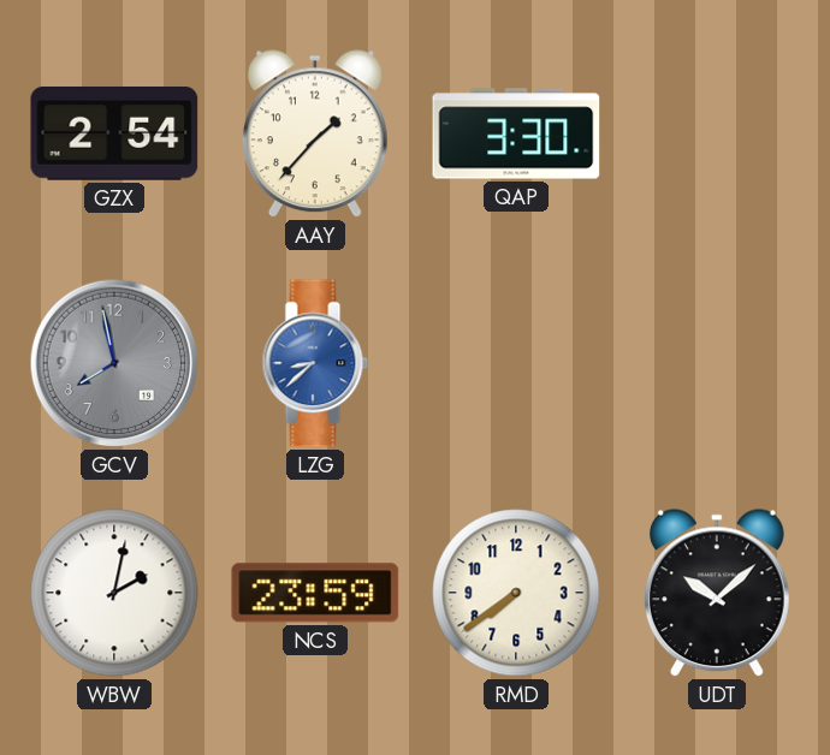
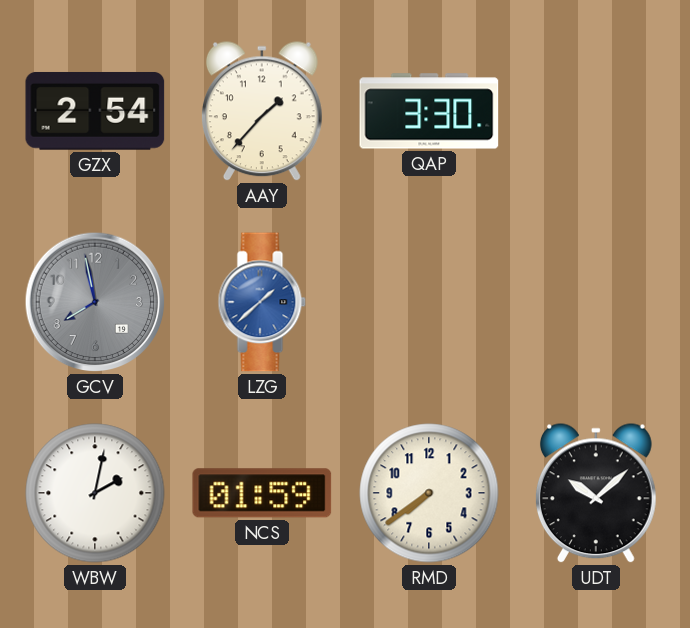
LZG: 8:38 -> 1:38 (262, 302)
NCS: 23:59 -> 01:59 (262, 493)
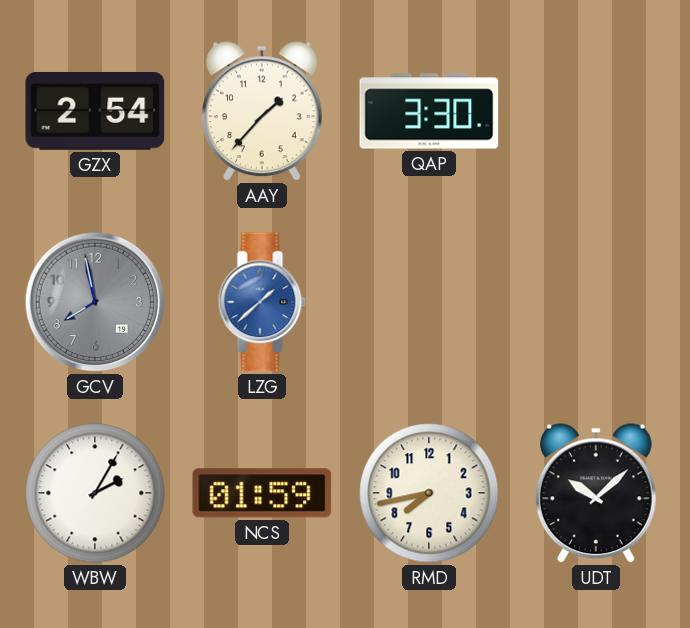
WBW: 2:02 -> 2:05 (95, 493)
RMD: 7:39 -> 7:43 (429, 493)
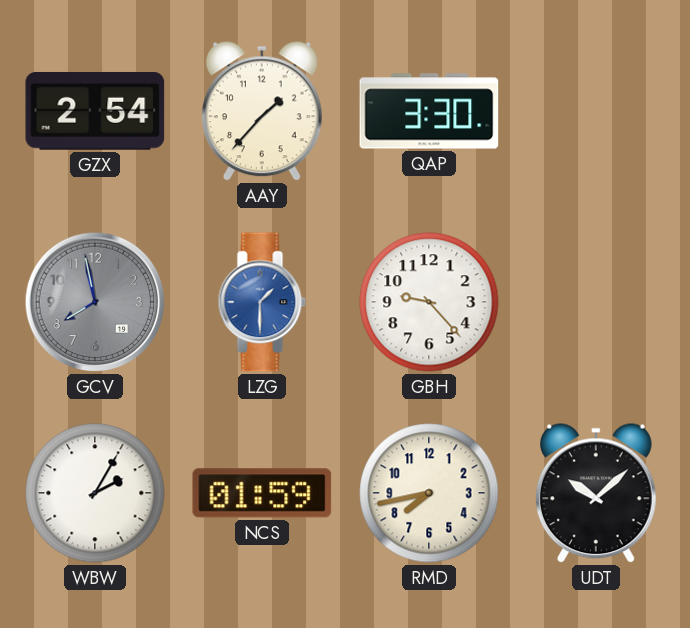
LZG: 1:38 -> 1:30 (262, 302)
GBH: none -> 9:23 (429, 302)
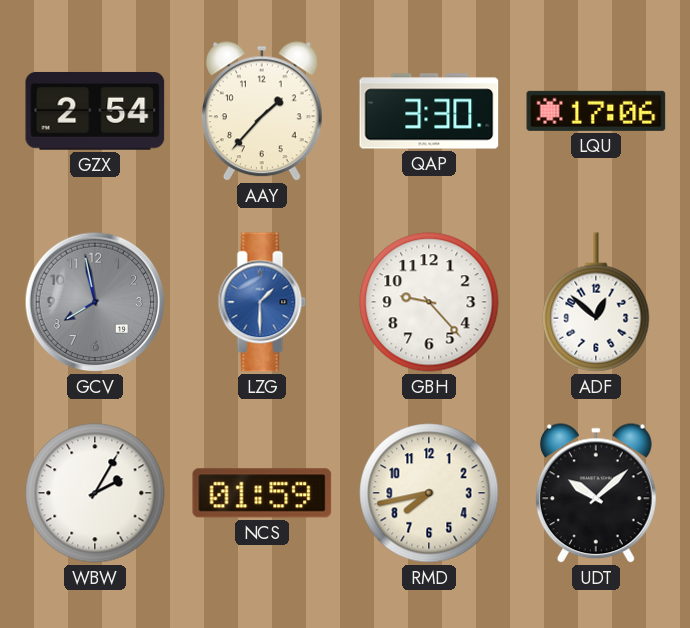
LQU: none -> 17:06 (596, 111)
ADF: none -> 12:52 (596, 302)
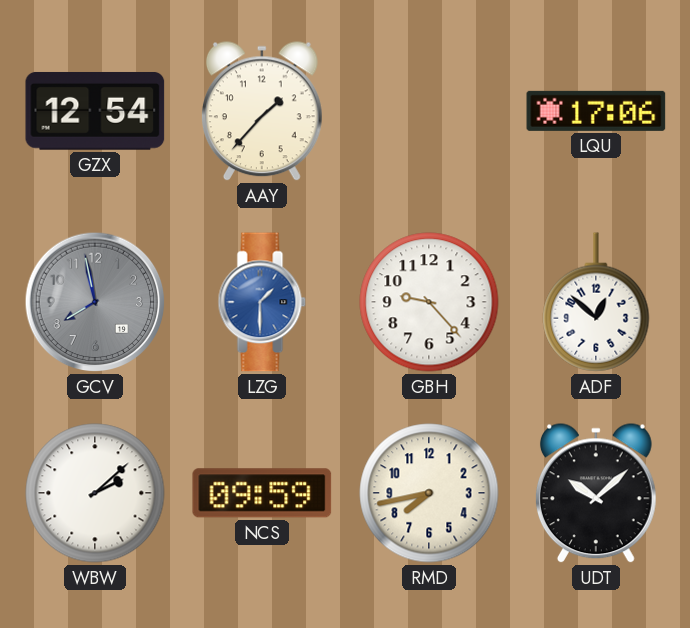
GZX: 2:54 -> 12:54 (95, 111)
QAP: 3:30 -> none (429, 111)
WBW: 2:05 -> 2:08 (95, 493)
NCS: 01:59 -> 09:59 (262, 493)
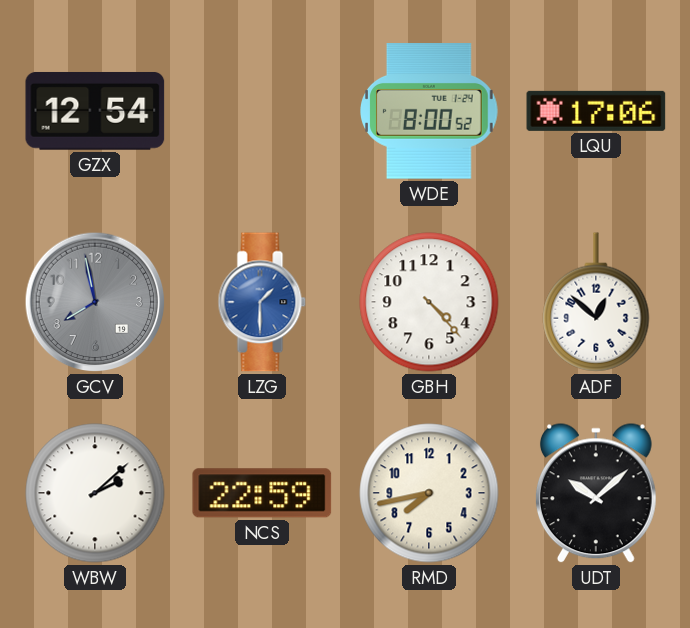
AAY: 1:37 -> none (262, 112)
WDE: none -> 8:00 (430, 111)
GBH: 9:23 -> 4:23 (429, 302)
NCS: 09:59 -> 22:59 (262, 493)
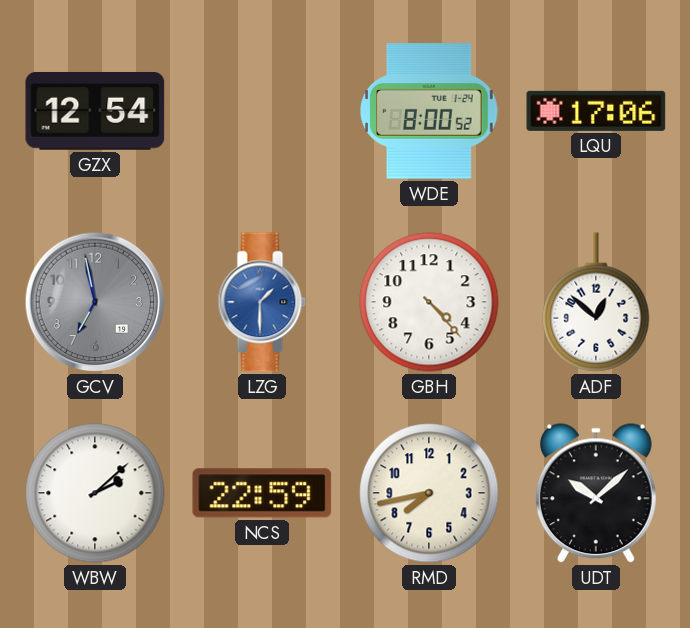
GCV: 7:58 -> 6:58 (95, 302)
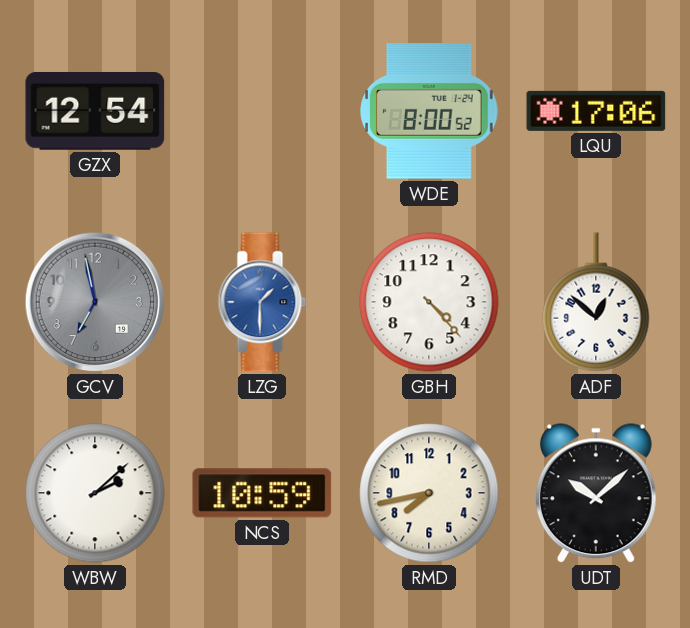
NCS: 22:59 -> 10:59 (262, 493)
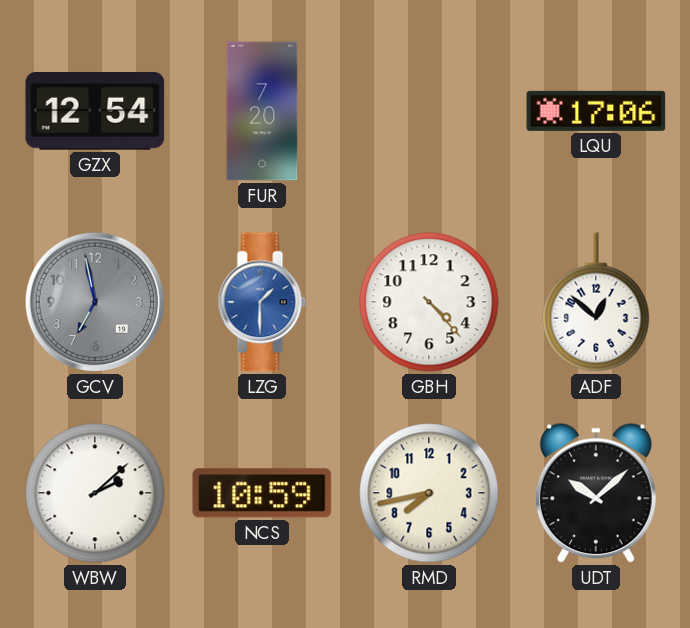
FUR: none -> 7:20 (262, 111)
WDE: 8:00 -> none (430, 111)
